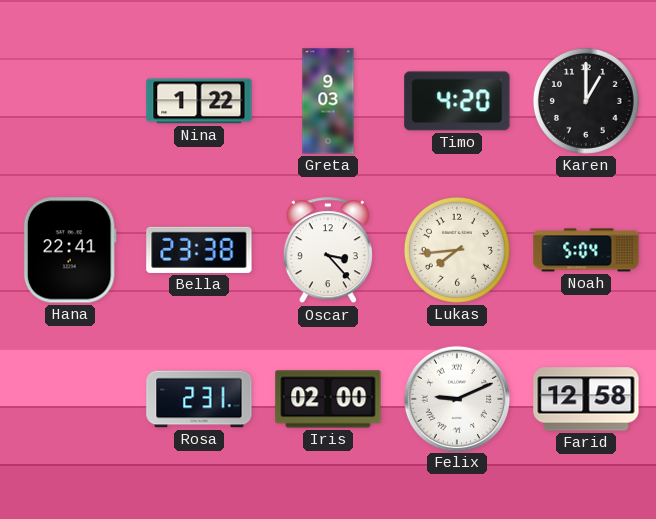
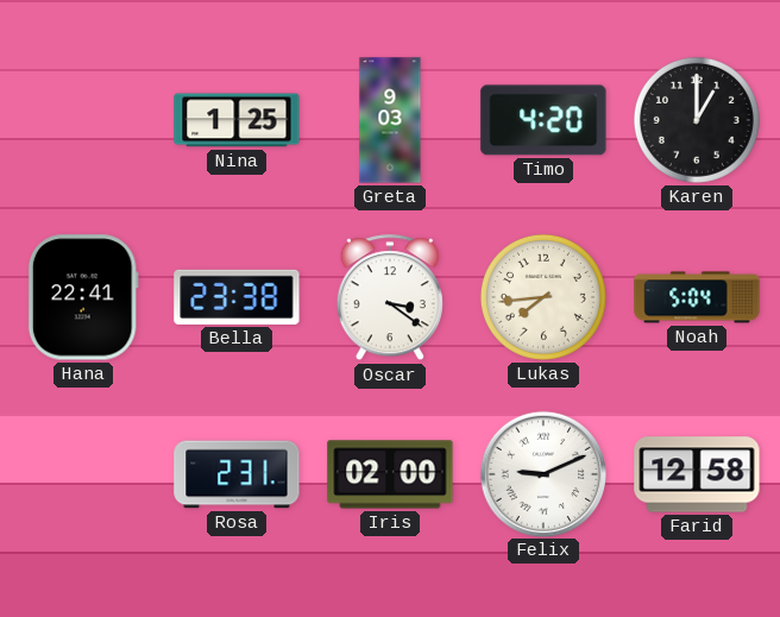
Nina: 1:22 -> 1:25 (237, 120)
Oscar: 3:23 -> 3:21 (390, 298)
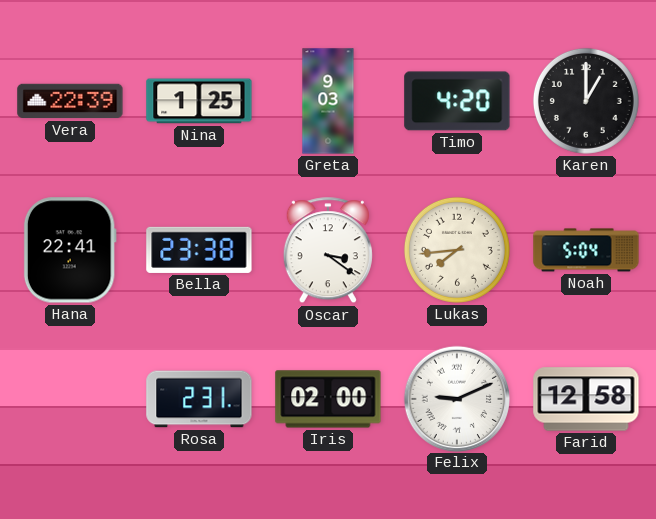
Vera: none -> 22:39 (70, 101)
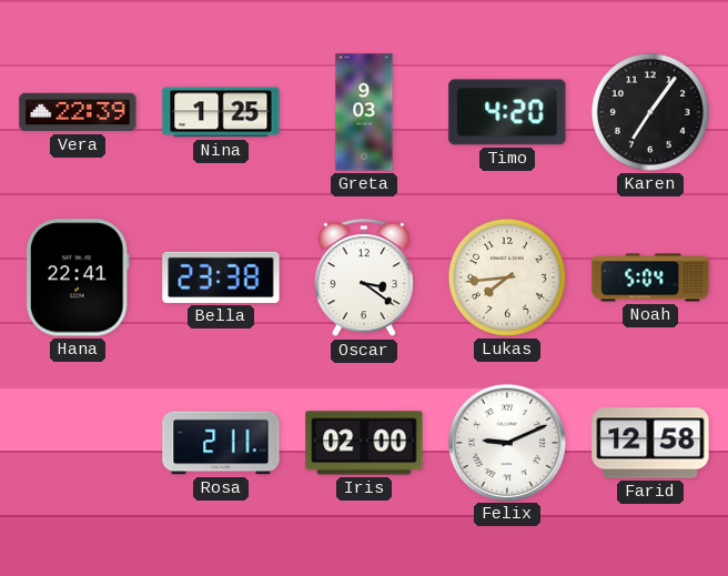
Karen: 1:00 -> 7:06 (650, 112)
Rosa: 2:31 -> 2:11 (221, 443)
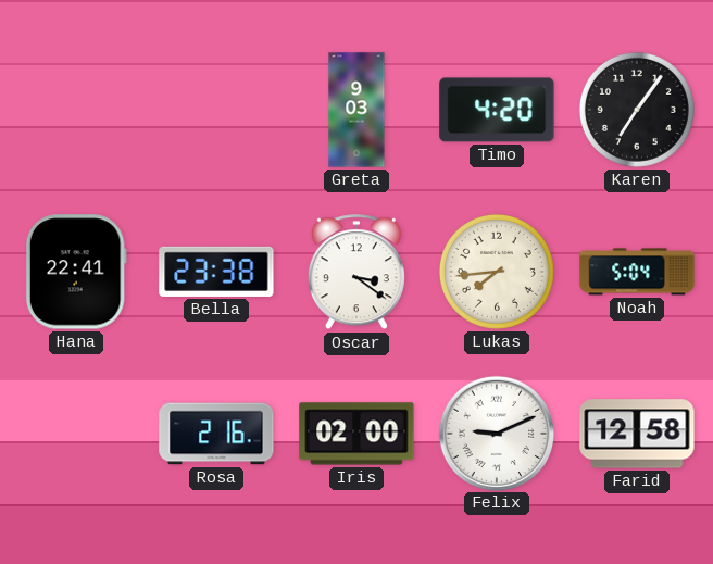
Vera: 22:39 -> none (78, 112)
Nina: 1:25 -> none (221, 112)
Rosa: 2:11 -> 2:16 (216, 434)
